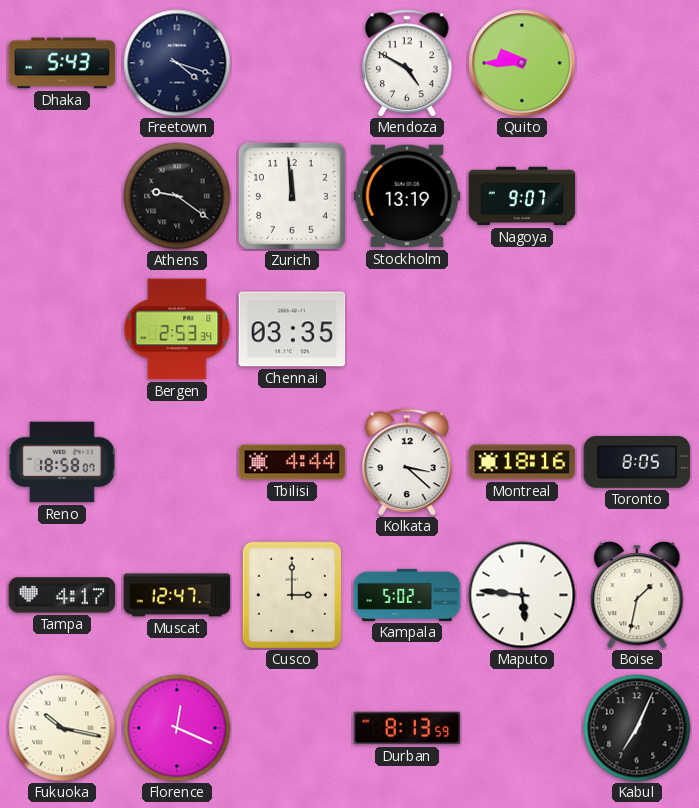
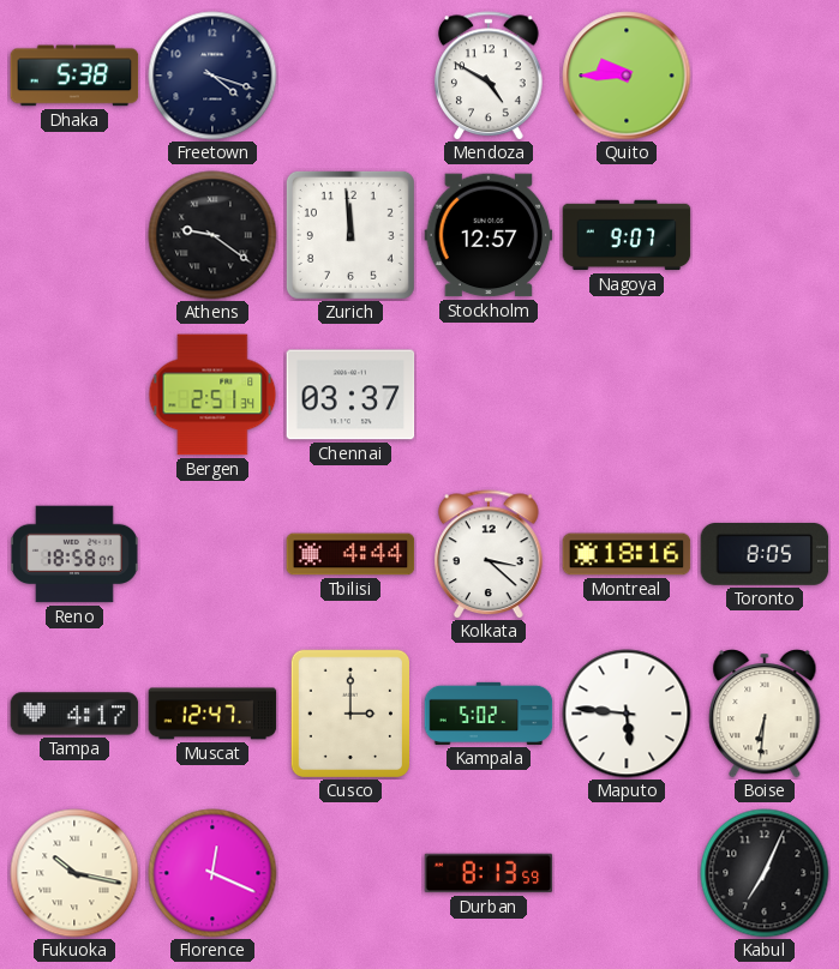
Dhaka: 5:43 -> 5:38 (74, 76)
Stockholm: 13:19 -> 12:57 (489, 235)
Bergen: 2:53 -> 2:51 (212, 395)
Chennai: 03:35 -> 03:37 (350, 395)
Boise: 1:32 -> 6:31 (765, 714)
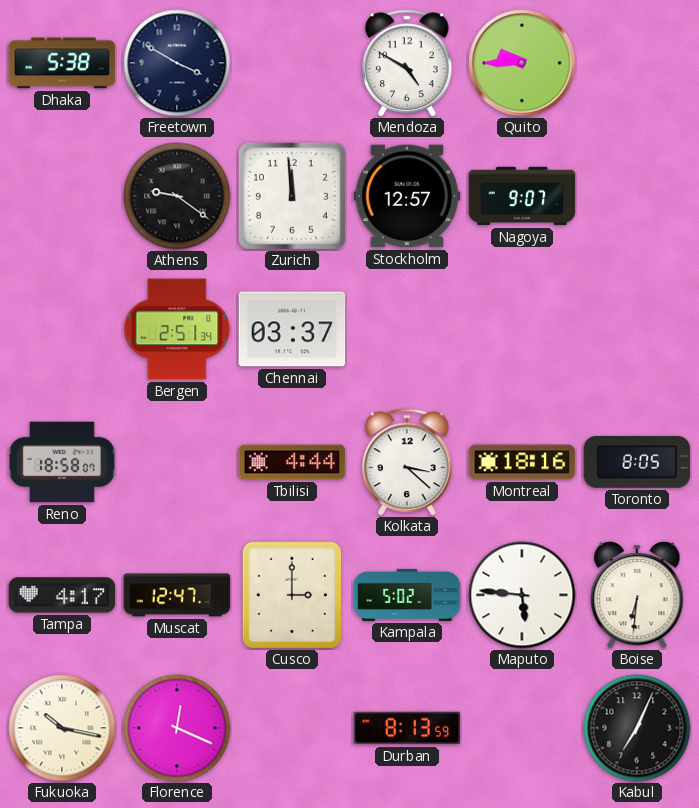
Freetown: 4:18 -> 3:50 (177, 63)
